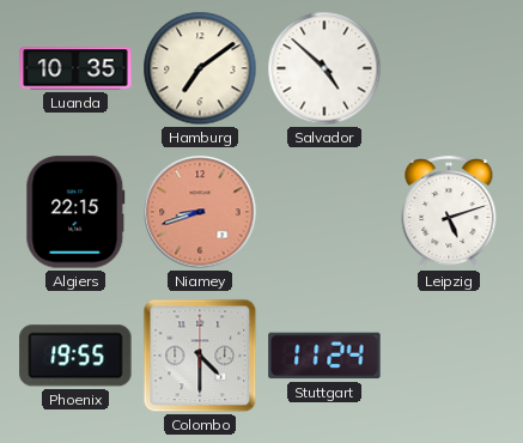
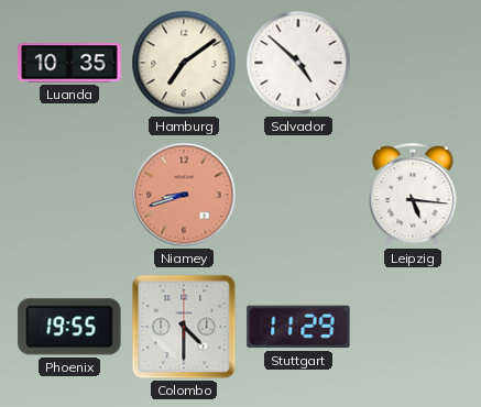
Algiers: 22:15 -> none (75, 212)
Leipzig: 5:12 -> 5:16 (413, 196)
Stuttgart: 11:24 -> 11:29 (298, 327)
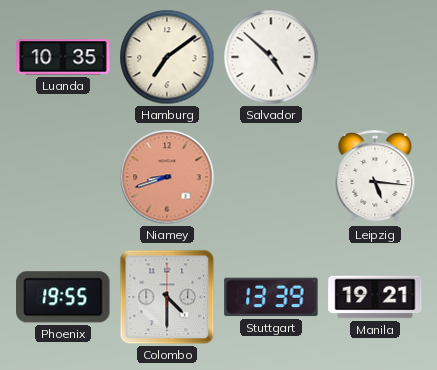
Stuttgart: 11:29 -> 13:39 (271, 297)
Manila: none -> 19:21 (375, 297)
